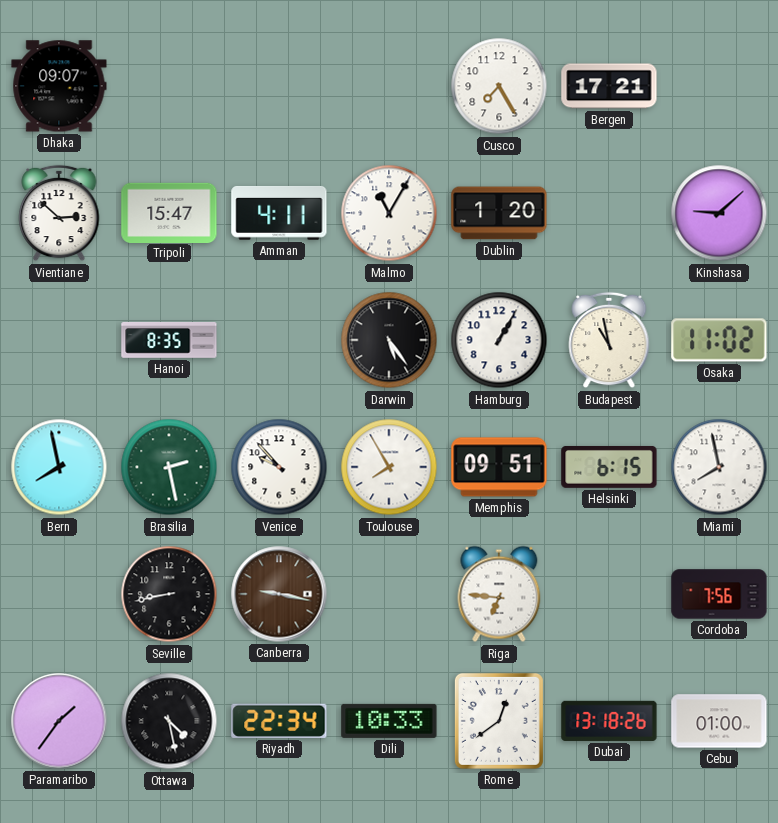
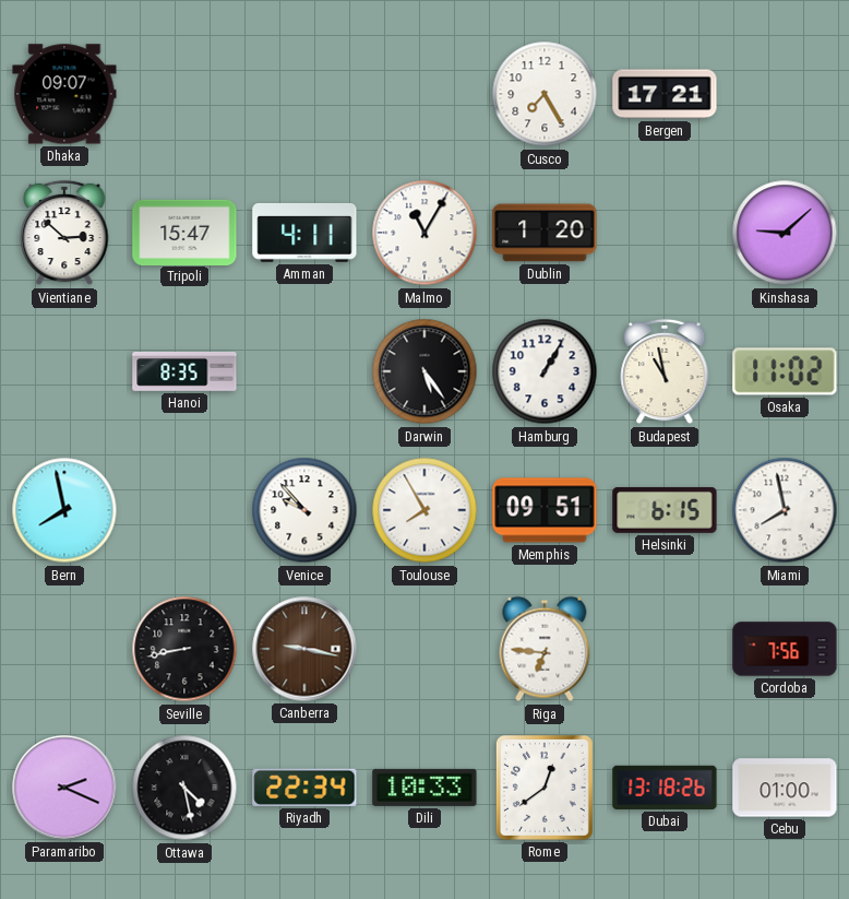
Brasilia: 2:28 -> none (169, 467)
Paramaribo: 1:36 -> 2:19 (64, 788)
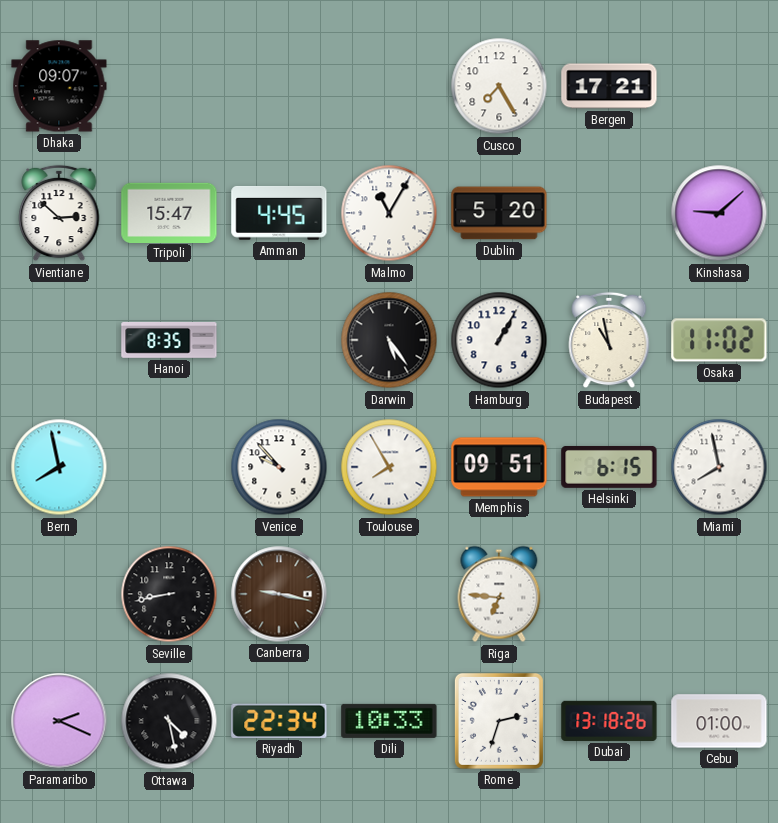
Amman: 4:11 -> 4:45 (279, 213)
Dublin: 1:20 -> 5:20 (499, 213)
Cordoba: 7:56 -> none (785, 649)
Rome: 12:39 -> 2:33 (499, 721)
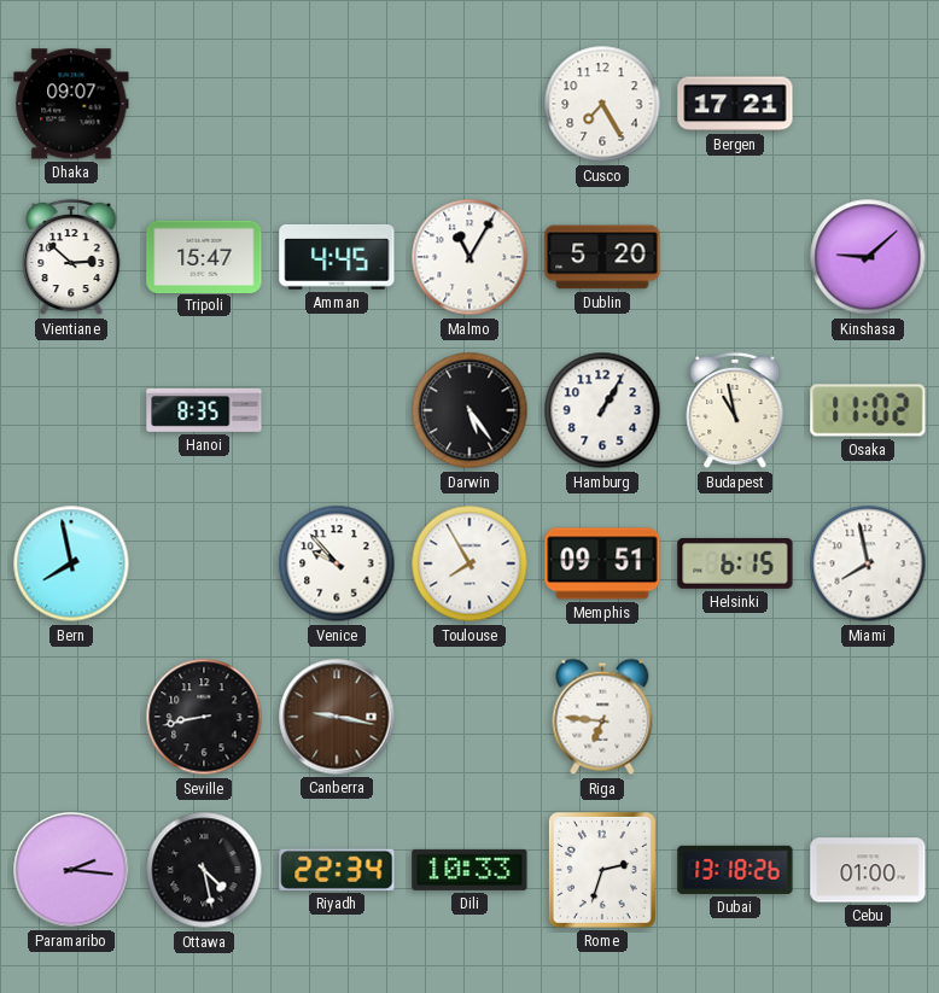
Paramaribo: 2:19 -> 2:16 (71, 870)
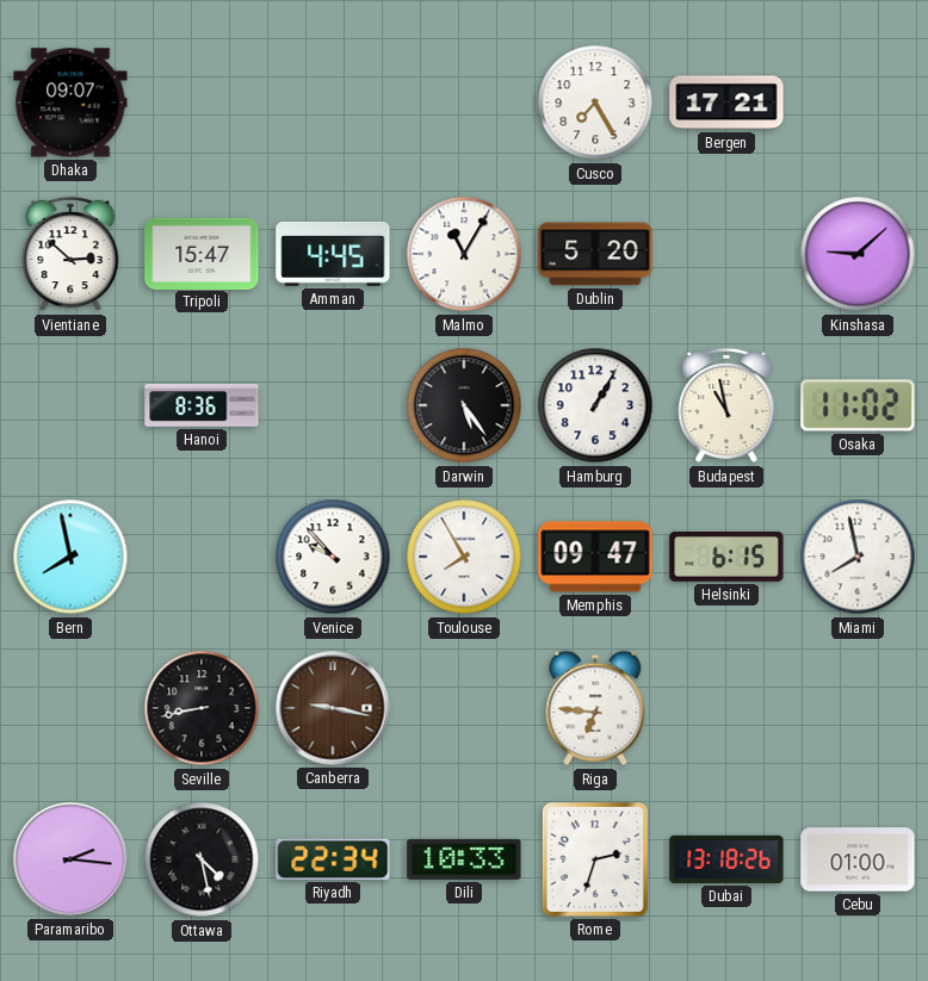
Hanoi: 8:35 -> 8:36 (202, 405)
Memphis: 09:51 -> 09:47 (595, 557)
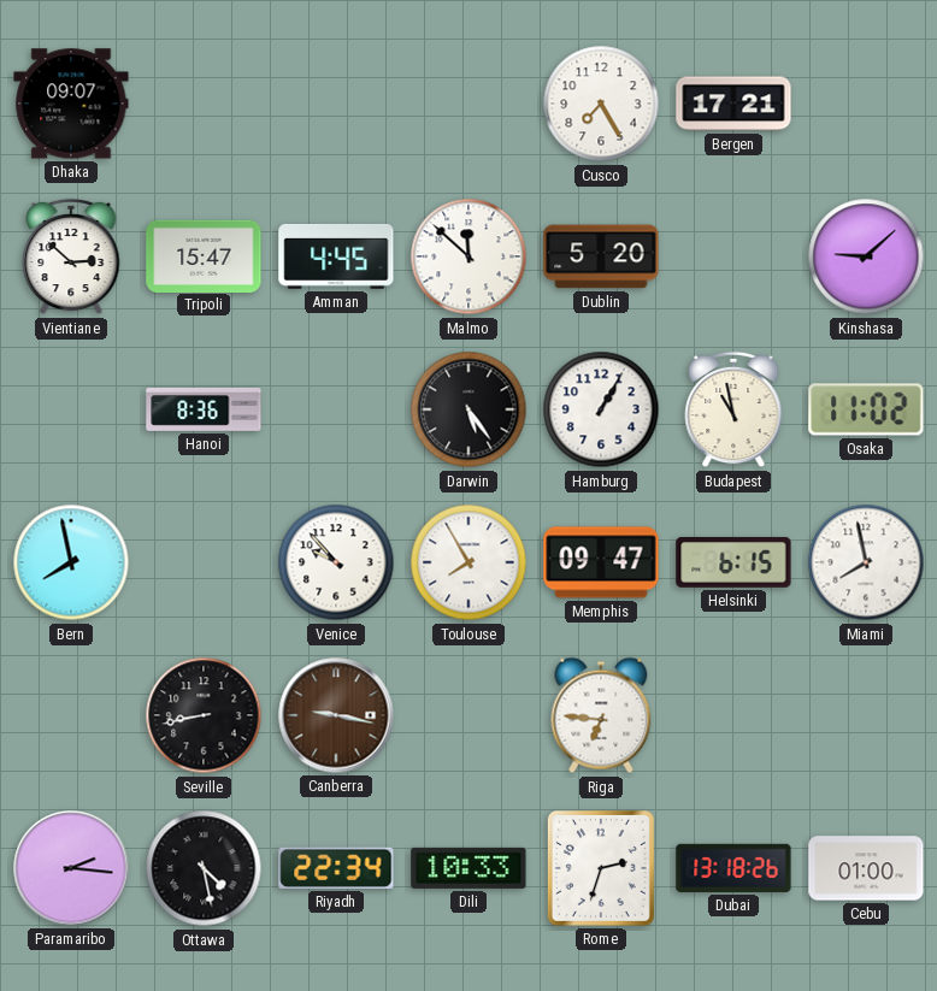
Malmo: 11:05 -> 11:52 (469, 256)
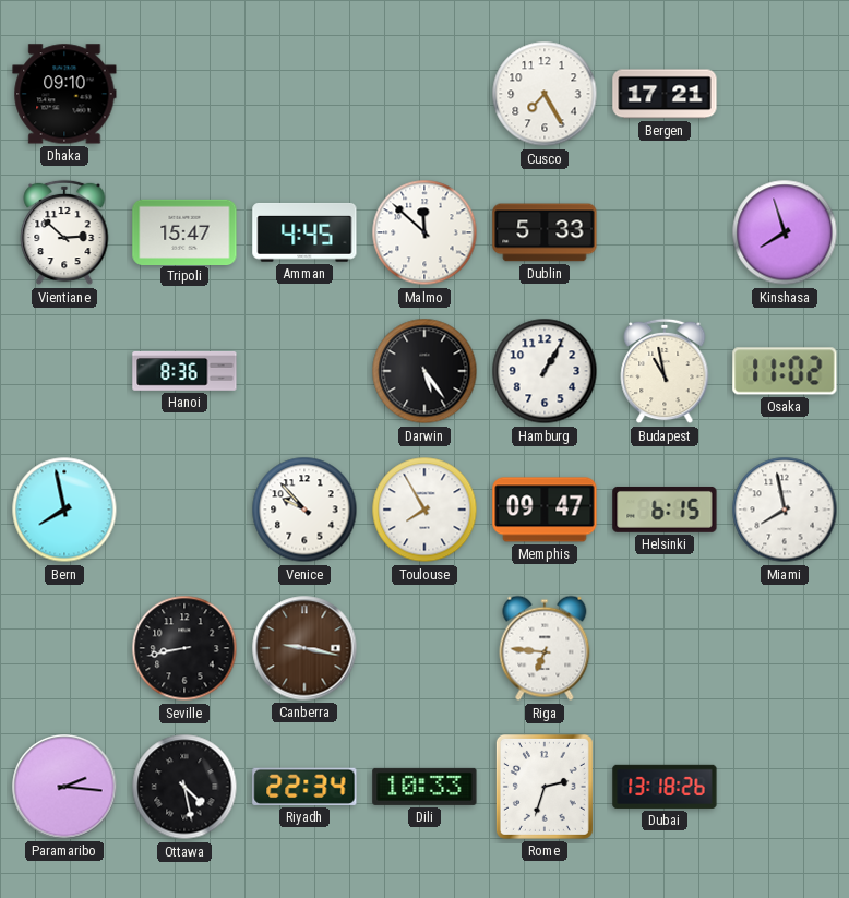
Dhaka: 09:07 -> 09:10 (64, 94)
Dublin: 5:20 -> 5:33 (545, 232)
Kinshasa: 9:08 -> 7:57 (785, 232)
Cebu: 01:00 -> none (866, 868)
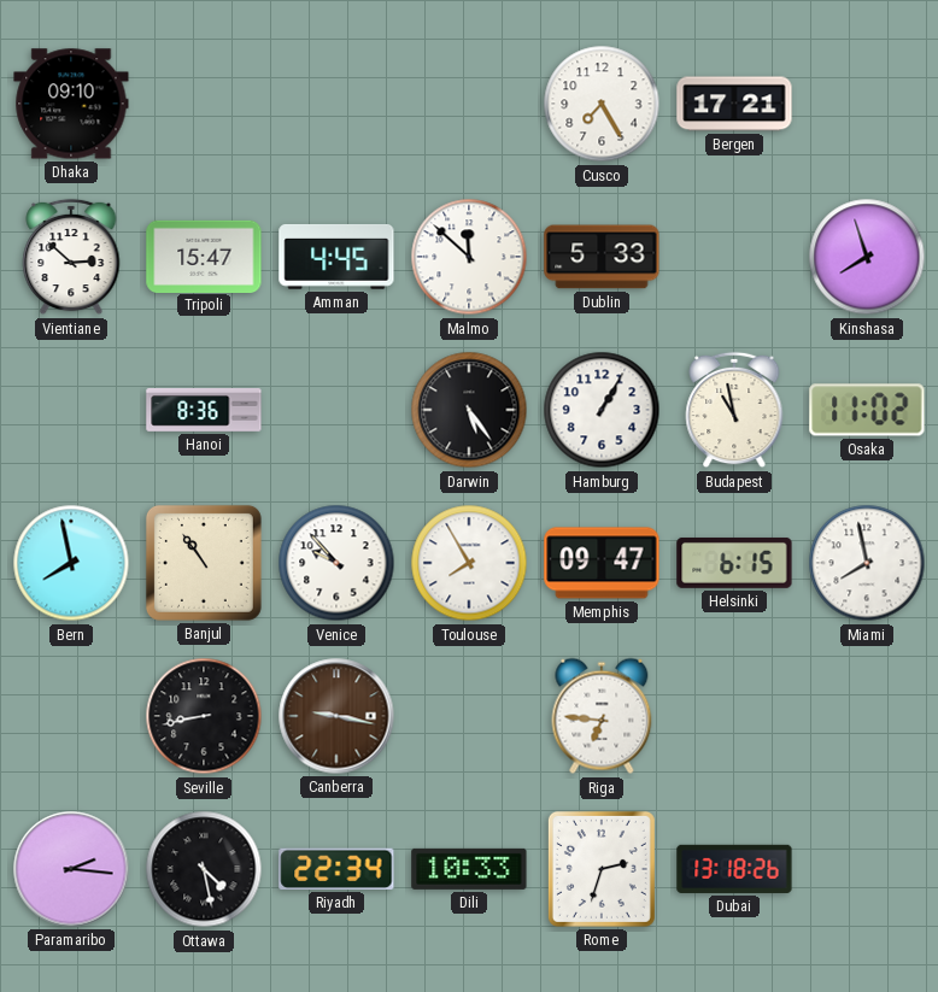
Banjul: none -> 10:54 (204, 563)
